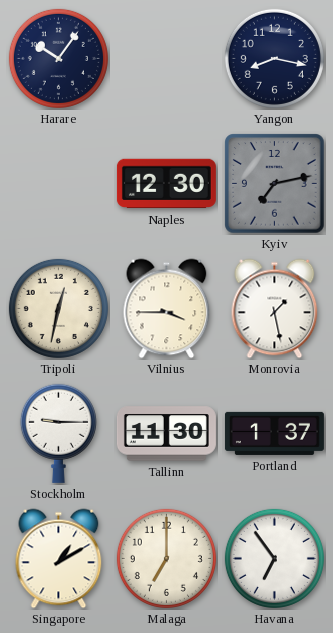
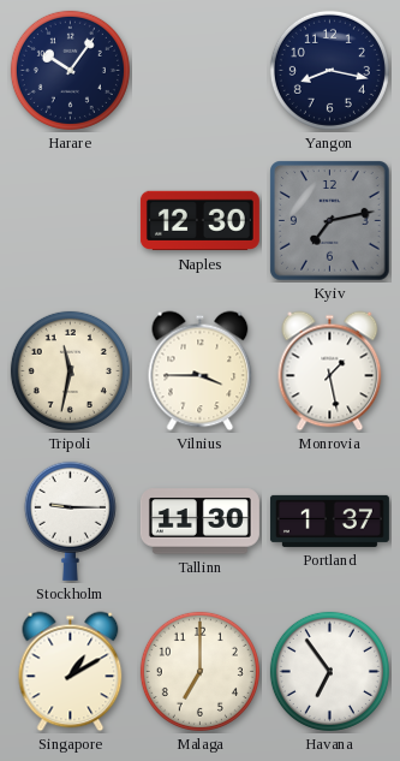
Tripoli: 12:32 -> 11:32 (70, 370)
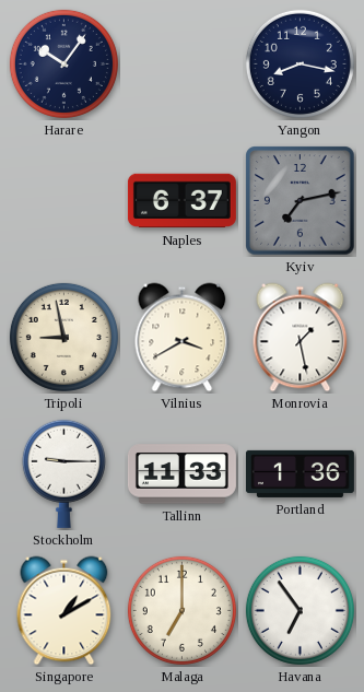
Naples: 12:30 -> 6:37 (181, 201)
Tripoli: 11:32 -> 8:58 (63, 337)
Vilnius: 3:45 -> 3:40 (183, 338)
Tallinn: 11:30 -> 11:33 (181, 474)
Portland: 1:37 -> 1:36 (300, 473)
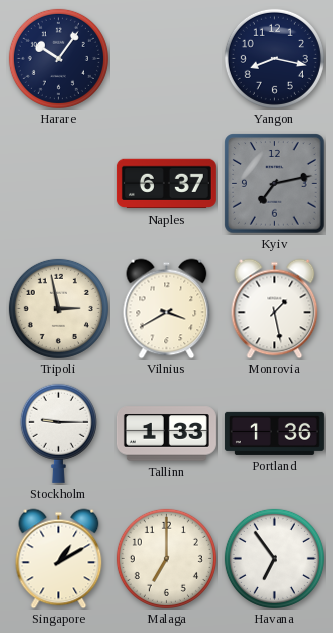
Tripoli: 8:58 -> 2:58 (58, 308)
Tallinn: 11:33 -> 1:33 (166, 434)
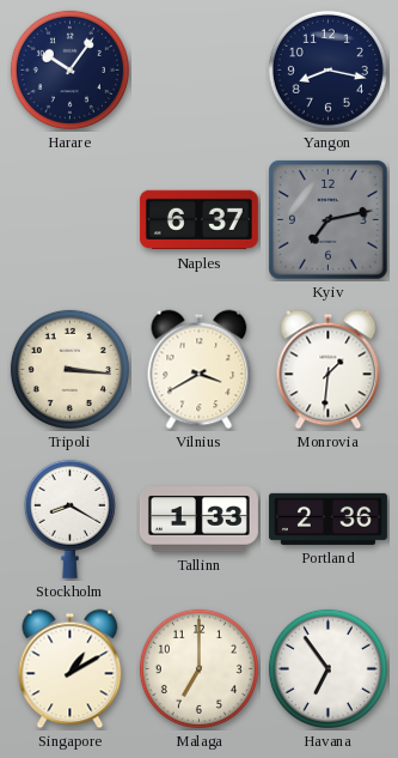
Tripoli: 2:58 -> 3:16 (69, 369)
Monrovia: 1:28 -> 1:31 (329, 370)
Stockholm: 9:15 -> 8:20 (69, 519)
Portland: 1:36 -> 2:36 (327, 519)
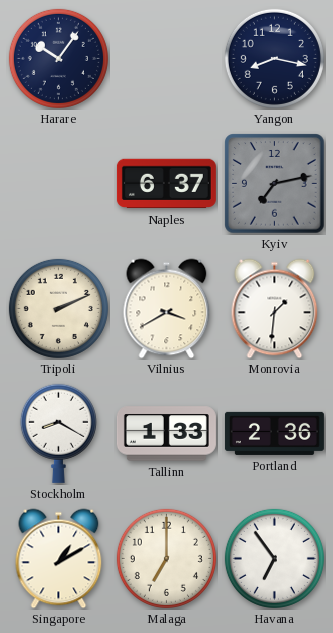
Tripoli: 3:16 -> 2:11 (58, 308)
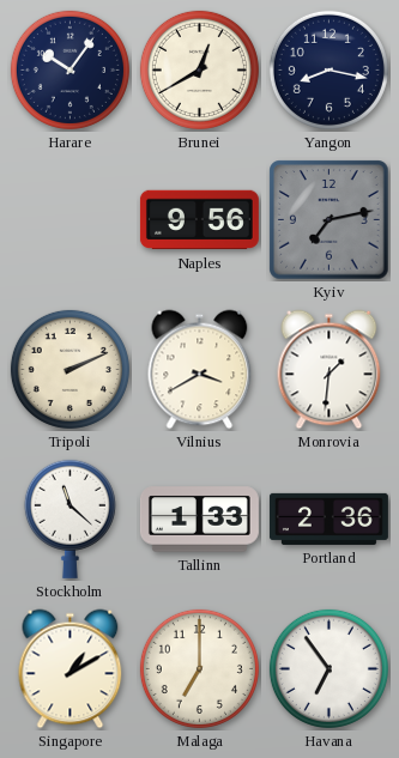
Brunei: none -> 12:40 (199, 69)
Naples: 6:37 -> 9:56 (199, 220)
Stockholm: 8:20 -> 11:22 (69, 519)
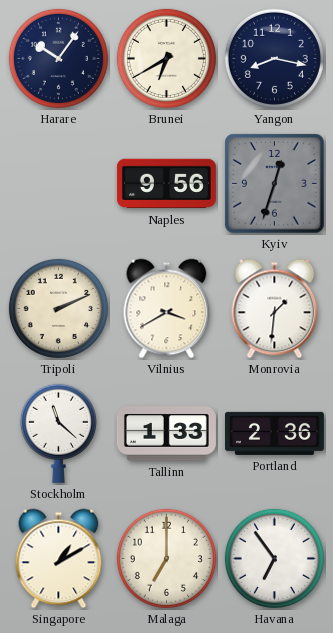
Brunei: 12:40 -> 6:40 (166, 58)
Kyiv: 7:13 -> 12:33 (275, 184)
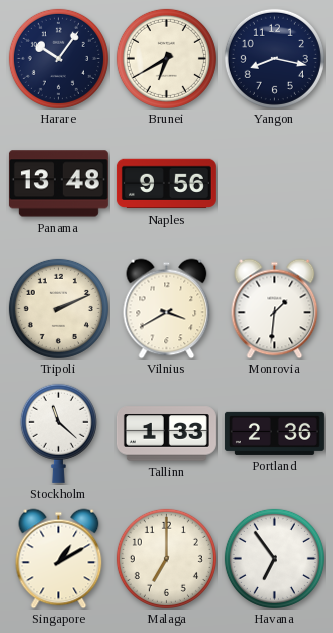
Panama: none -> 13:48 (58, 184)
Kyiv: 12:33 -> none (275, 184)
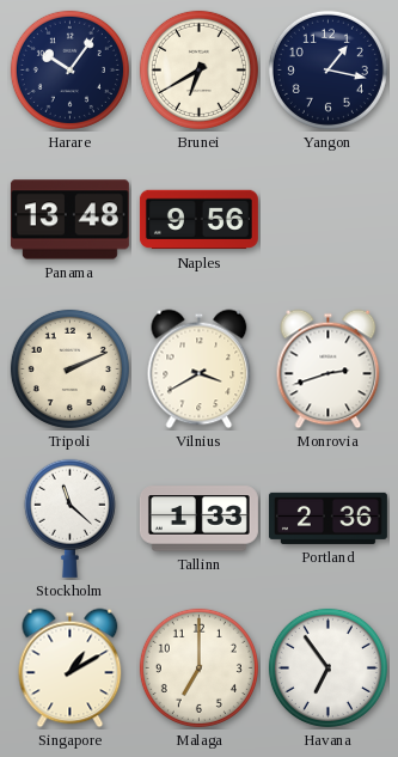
Yangon: 8:17 -> 1:17 (327, 69)
Monrovia: 1:31 -> 2:42 (329, 370)
